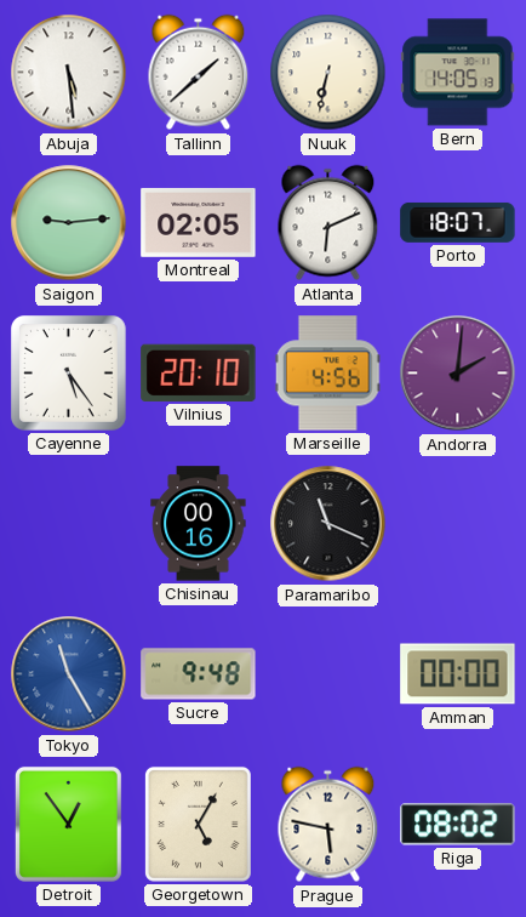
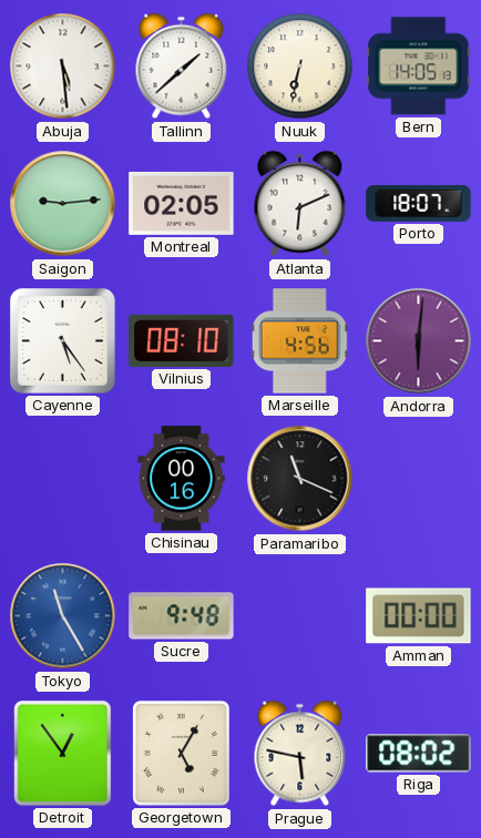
Vilnius: 20:10 -> 08:10 (182, 340)
Andorra: 2:01 -> 6:01 (419, 341)
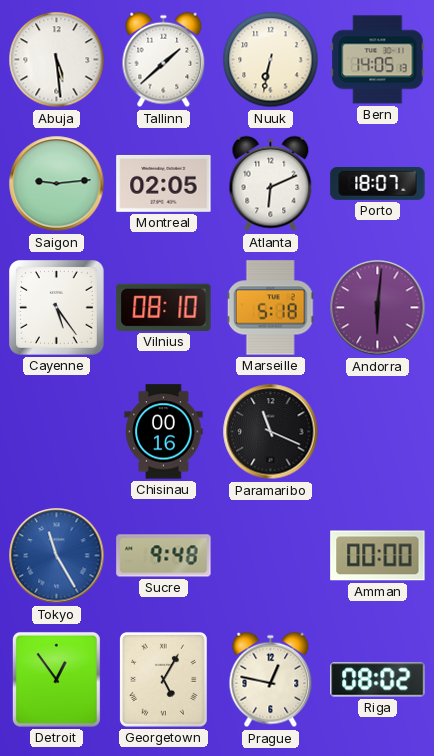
Marseille: 4:56 -> 5:18 (270, 308)
Prague: 5:47 -> 12:47 (271, 680)
